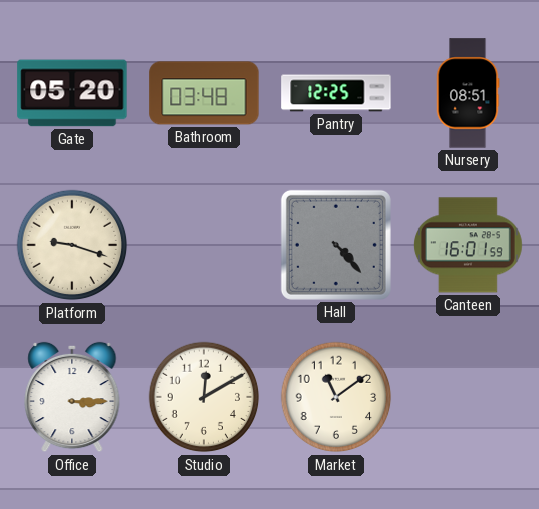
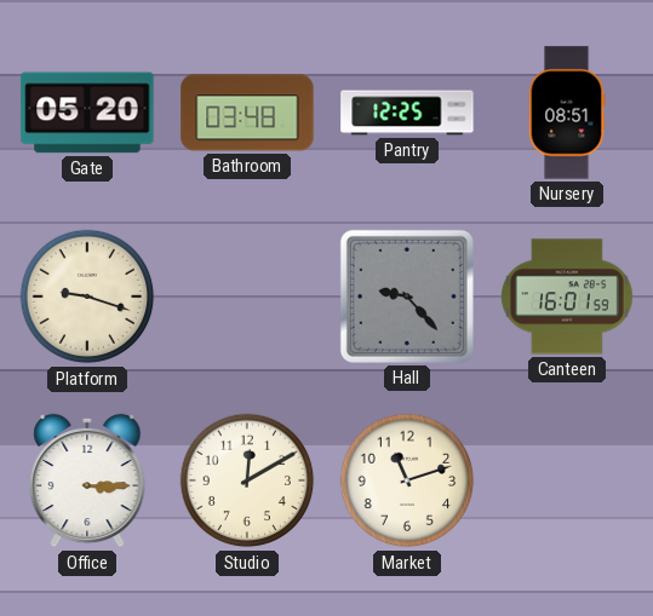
Hall: 4:23 -> 9:23 (407, 297)
Market: 11:09 -> 11:12 (407, 480)
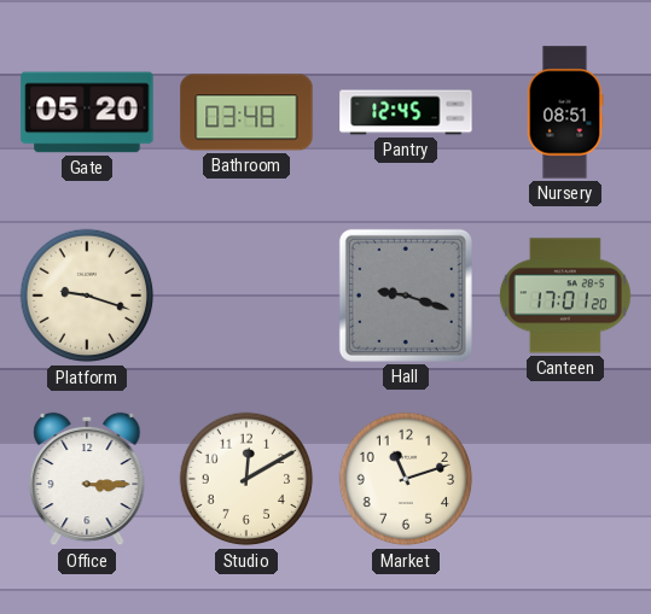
Pantry: 12:25 -> 12:45 (406, 112)
Hall: 9:23 -> 9:18 (406, 296)
Canteen: 16:01 -> 17:01 (565, 296)
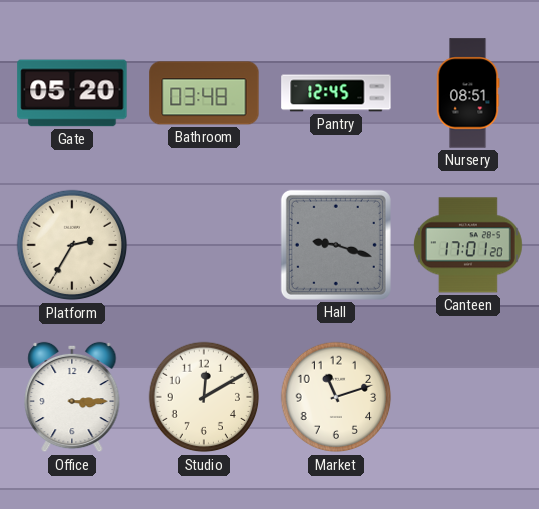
Platform: 9:18 -> 2:35 (72, 245)
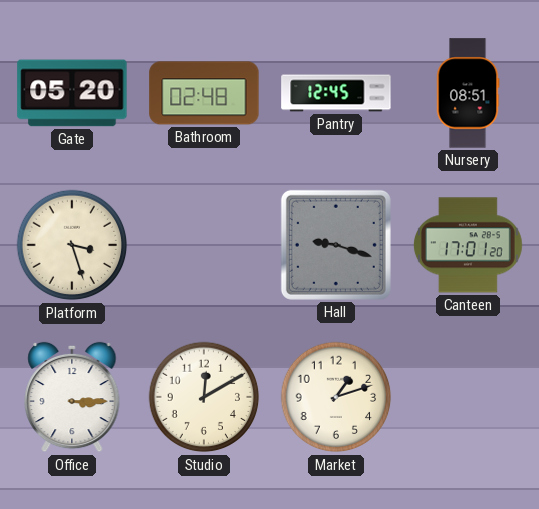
Bathroom: 03:48 -> 02:48 (204, 93)
Platform: 2:35 -> 3:27 (72, 245)
Market: 11:12 -> 1:12 (336, 397)
